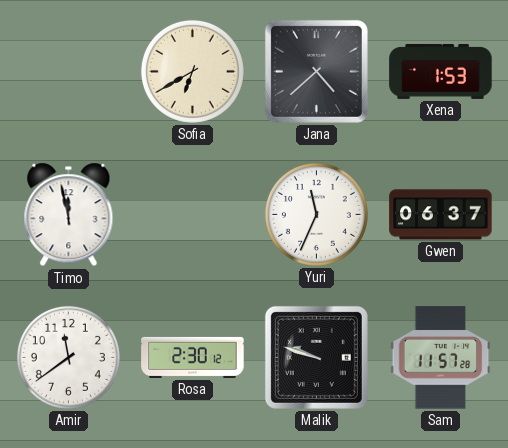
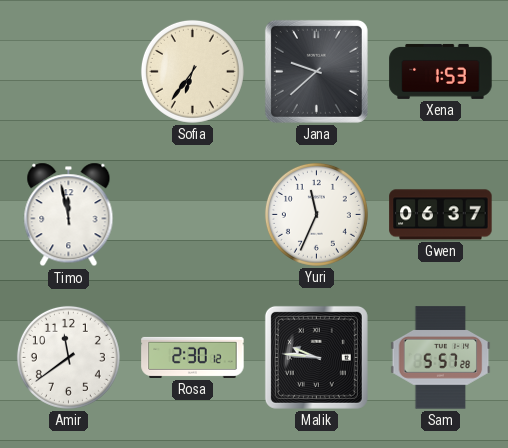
Sofia: 6:40 -> 6:36 (192, 71)
Jana: 4:38 -> 9:38 (316, 71)
Malik: 9:48 -> 9:46 (316, 357)
Sam: 11:57 -> 5:57 (441, 358)
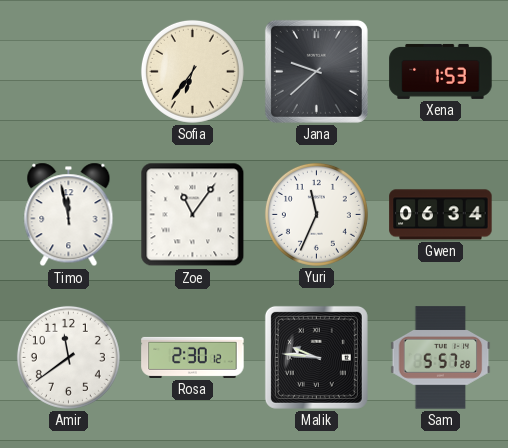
Zoe: none -> 11:06 (193, 215)
Gwen: 06:37 -> 06:34 (441, 215)
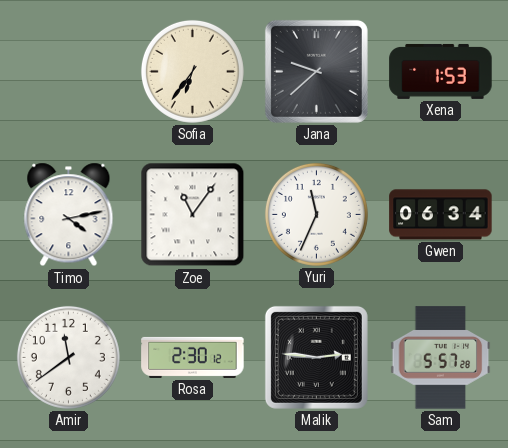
Timo: 11:58 -> 4:13 (69, 215)
Malik: 9:46 -> 2:46 (316, 357)
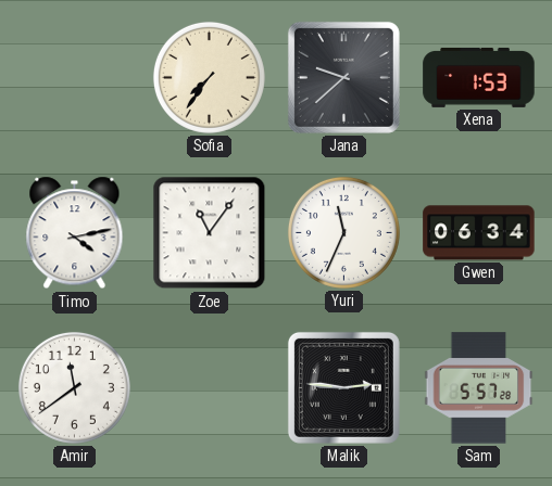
Sofia: 6:36 -> 7:36 (209, 77)
Rosa: 2:30 -> none (193, 357)
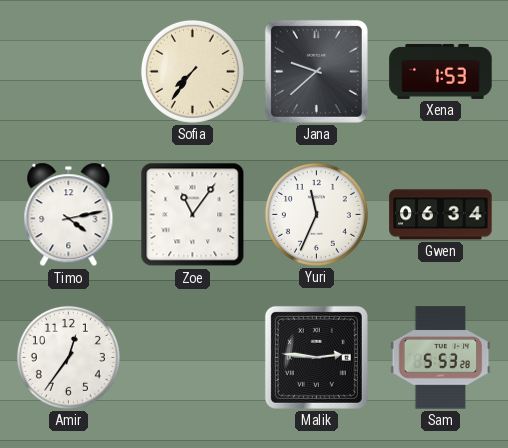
Amir: 11:39 -> 12:36 (68, 357)
Sam: 5:57 -> 5:53 (441, 358)
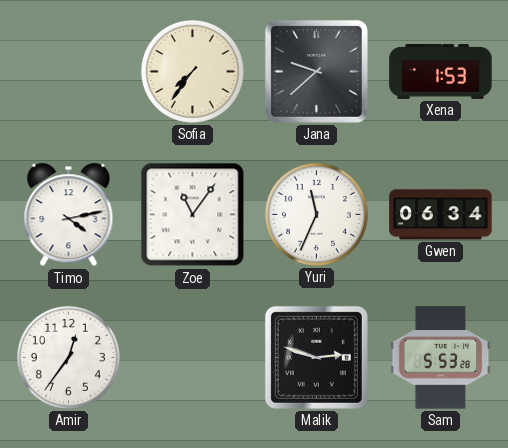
Malik: 2:46 -> 2:48 (316, 357)
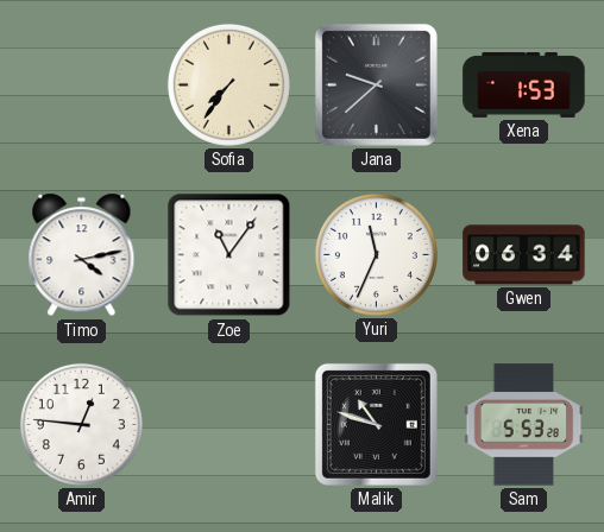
Amir: 12:36 -> 12:46 (81, 424)
Malik: 2:48 -> 10:48 (376, 424)
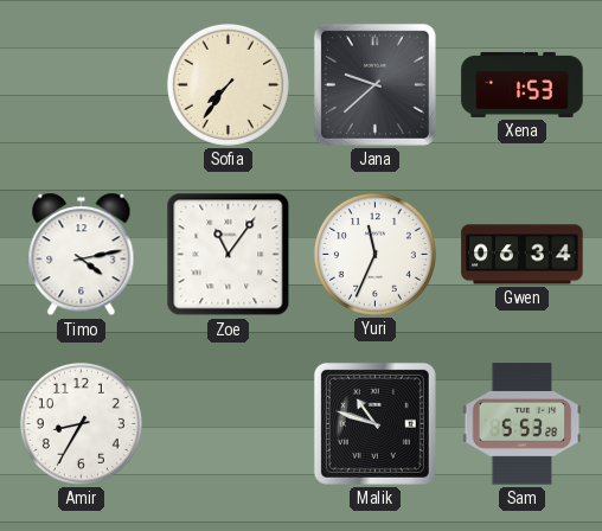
Amir: 12:46 -> 8:35 (81, 423)
